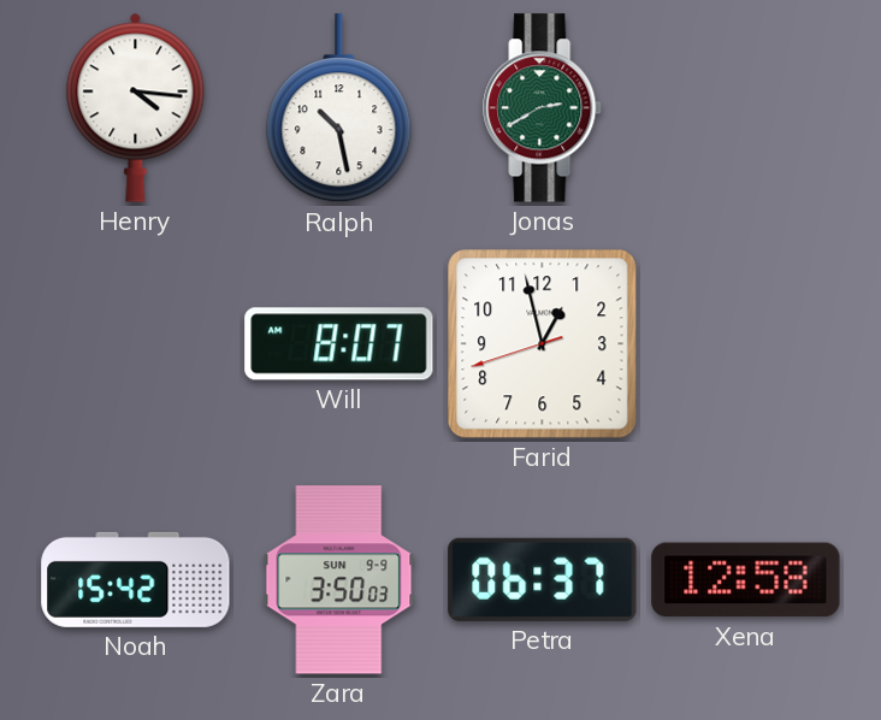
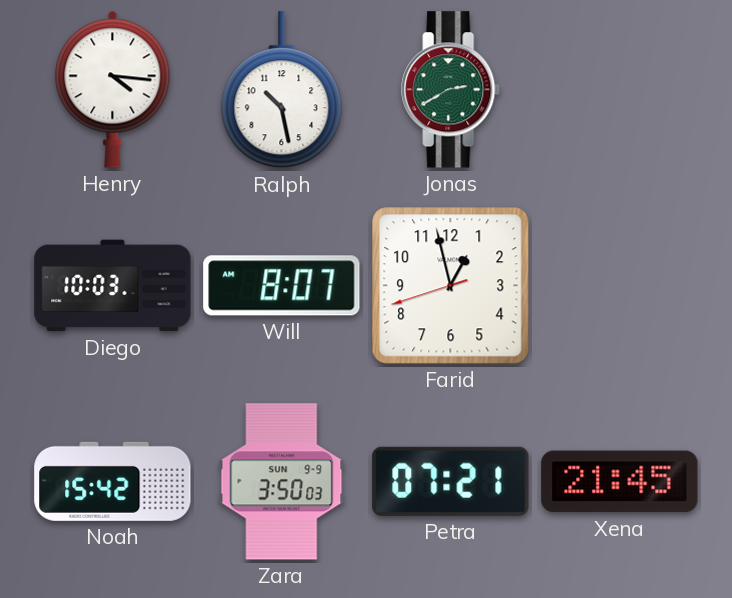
Diego: none -> 10:03 (113, 286)
Petra: 06:37 -> 07:21 (451, 481)
Xena: 12:58 -> 21:45 (620, 482)
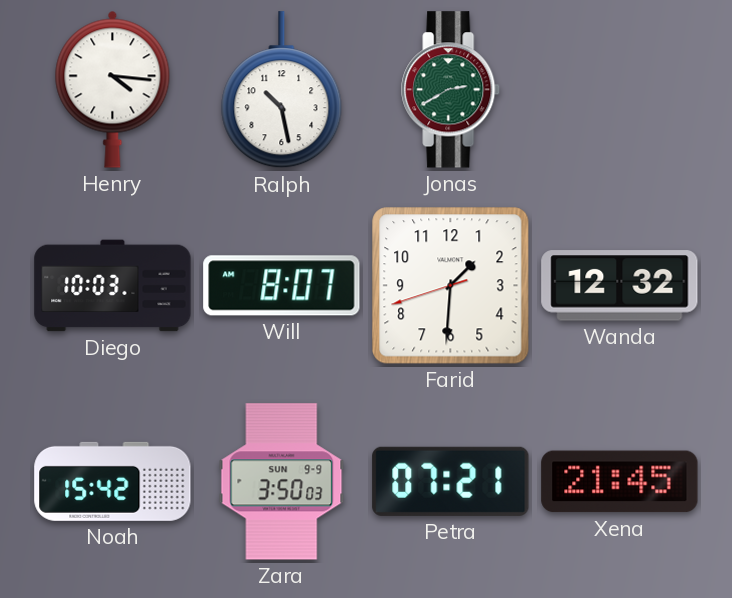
Farid: 12:57 -> 1:30 (451, 286)
Wanda: none -> 12:32 (620, 286)
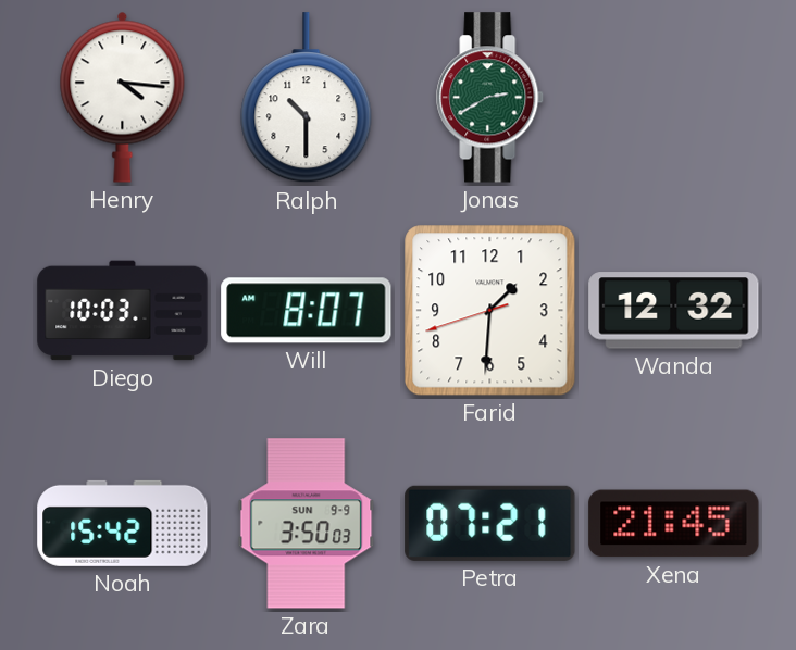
Ralph: 10:28 -> 10:30 (307, 98)
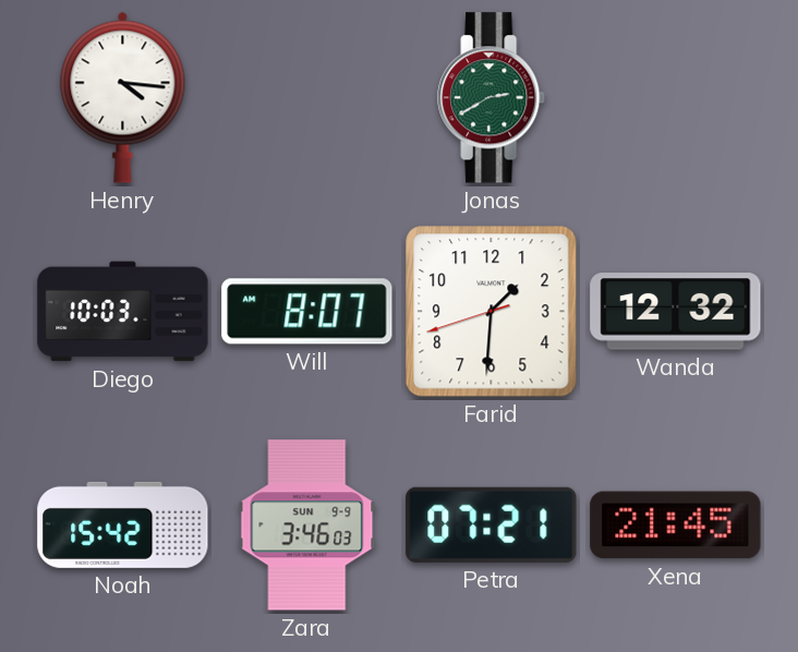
Ralph: 10:30 -> none (307, 98)
Zara: 3:50 -> 3:46 (307, 526)
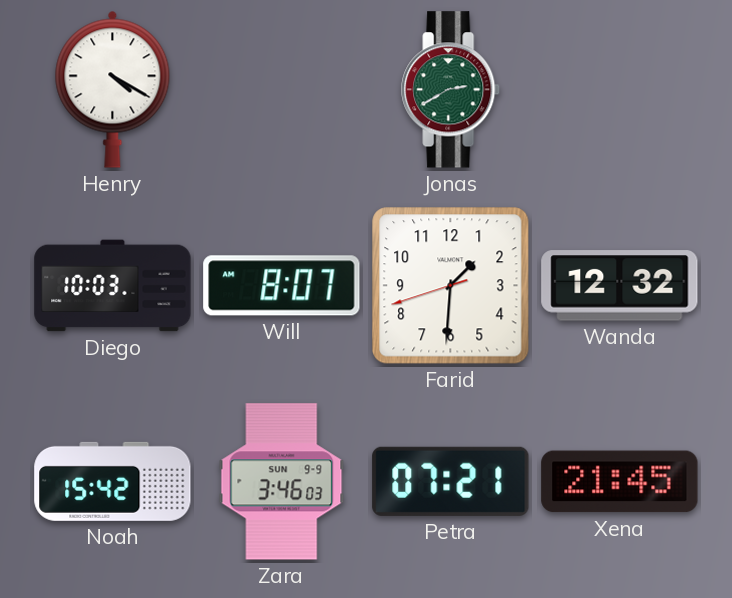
Henry: 4:16 -> 4:20 (113, 89)
